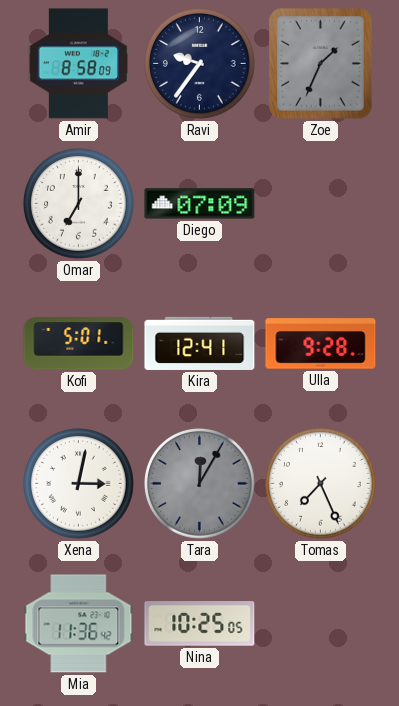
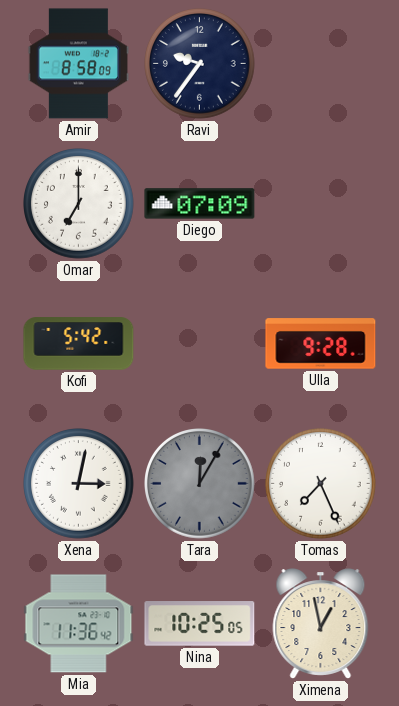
Zoe: 1:34 -> none (321, 64)
Kofi: 5:01 -> 5:42 (79, 344)
Kira: 12:41 -> none (200, 343)
Ximena: none -> 12:58 (321, 624)
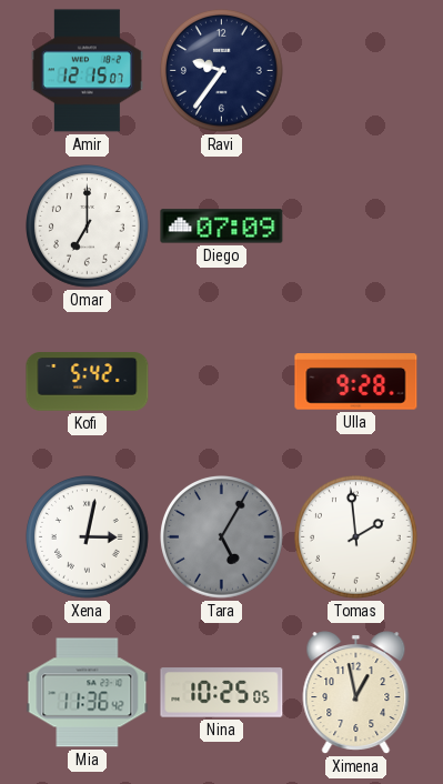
Amir: 8:58 -> 12:15 (87, 71)
Tara: 12:05 -> 5:05 (222, 537)
Tomas: 7:26 -> 1:59 (356, 537)
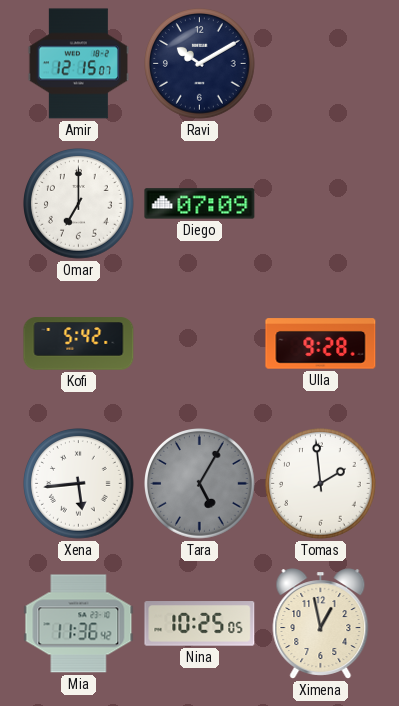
Ravi: 9:36 -> 10:10 (200, 64)
Xena: 3:02 -> 5:44 (79, 484)
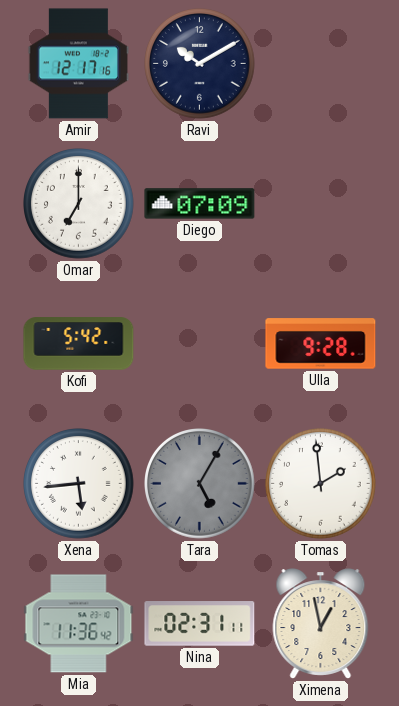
Amir: 12:15 -> 12:17 (78, 64)
Nina: 10:25 -> 02:31 (200, 624)
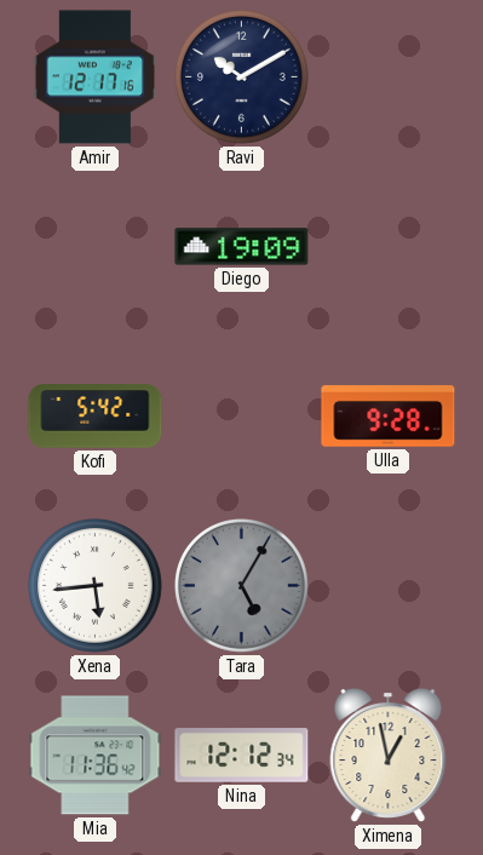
Omar: 7:00 -> none (79, 204)
Diego: 07:09 -> 19:09 (242, 247)
Tomas: 1:59 -> none (321, 484)
Nina: 02:31 -> 12:12 (242, 756)
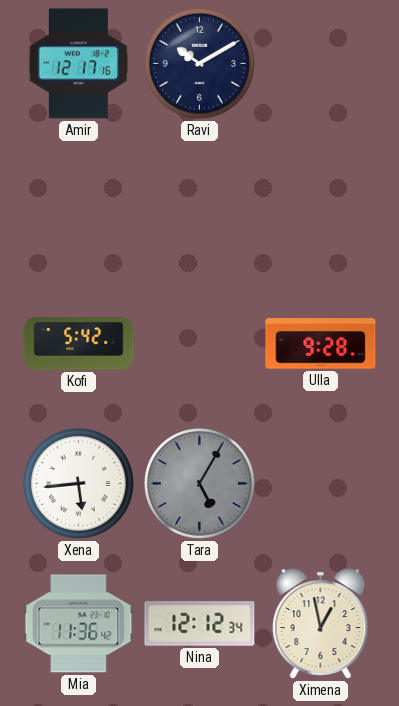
Diego: 19:09 -> none (242, 247)
